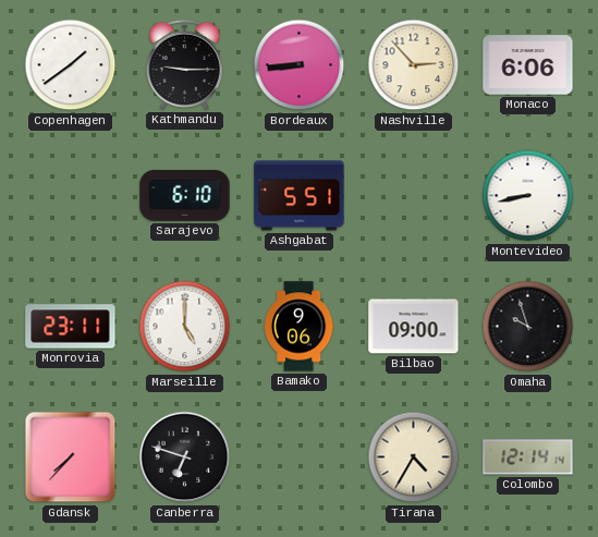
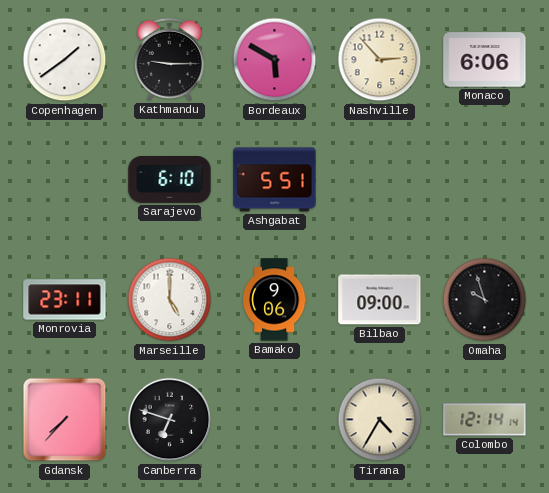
Bordeaux: 8:44 -> 5:50 (275, 60)
Montevideo: 8:43 -> none (528, 196)
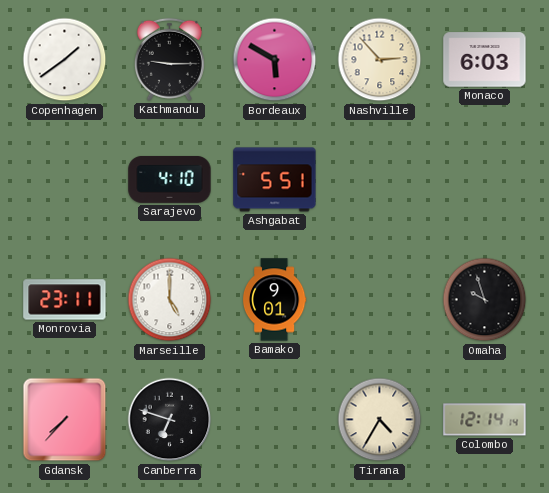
Monaco: 6:06 -> 6:03 (485, 60)
Sarajevo: 6:10 -> 4:10 (170, 179)
Bamako: 9:06 -> 9:01 (274, 300)
Bilbao: 09:00 -> none (380, 300)
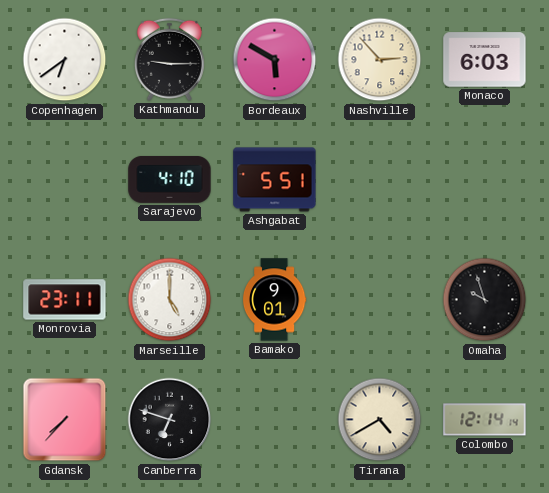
Copenhagen: 1:39 -> 6:39 (65, 60)
Tirana: 4:35 -> 4:40 (380, 420)
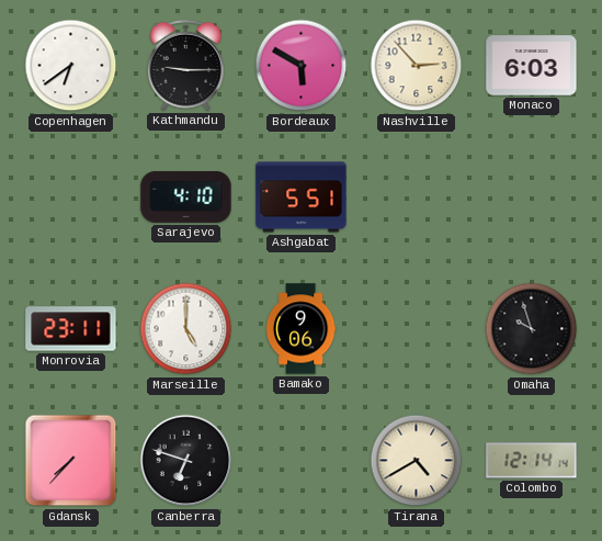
Bamako: 9:01 -> 9:06 (300, 329)
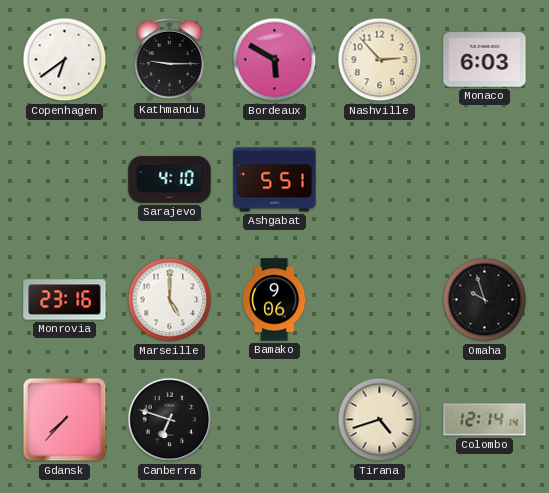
Monrovia: 23:11 -> 23:16 (65, 300)
Tirana: 4:40 -> 4:42 (380, 420)
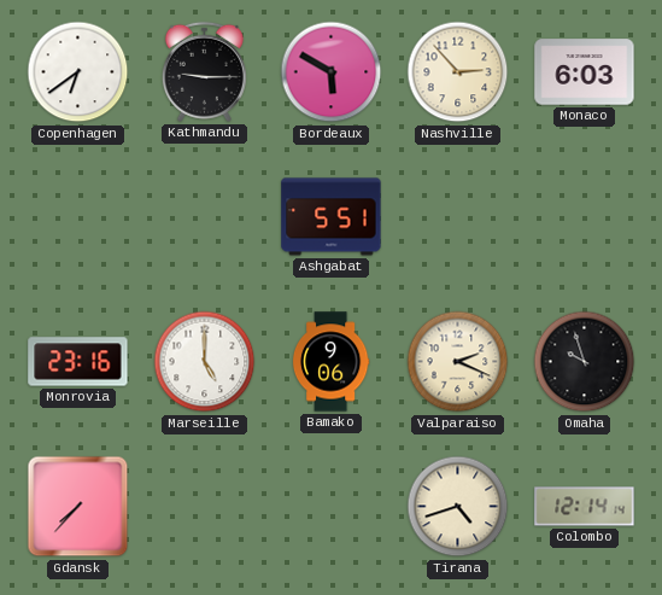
Sarajevo: 4:10 -> none (170, 179)
Valparaiso: none -> 2:19 (458, 362)
Canberra: 6:48 -> none (170, 420)
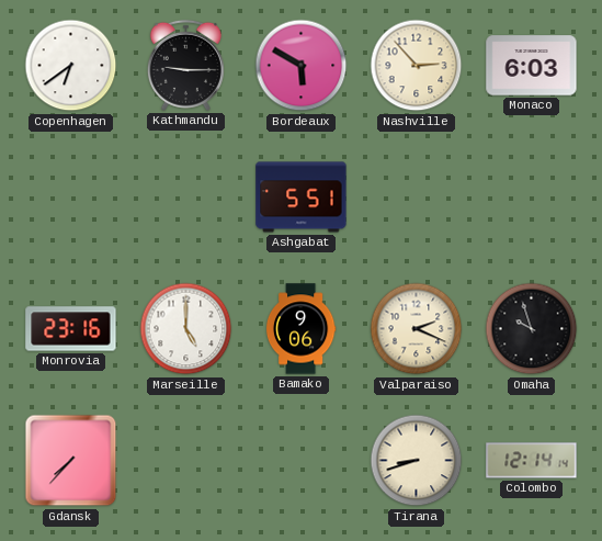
Tirana: 4:42 -> 8:42 (417, 461)
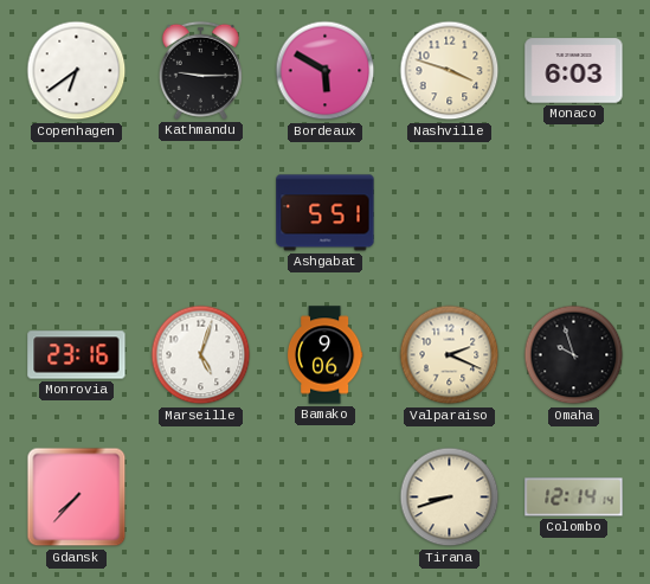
Nashville: 2:53 -> 3:48 (450, 71)
Marseille: 5:00 -> 5:03 (201, 355)
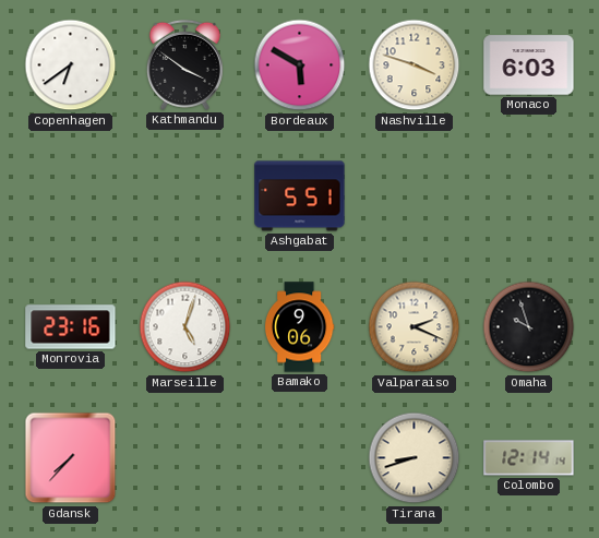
Kathmandu: 9:15 -> 3:51 (184, 64)
